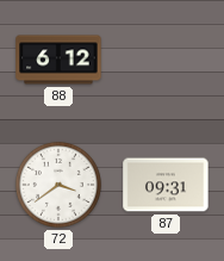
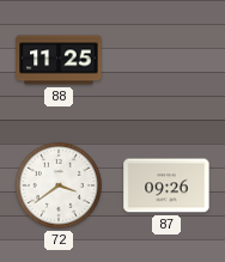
88: 6:12 -> 11:25 (59, 60)
87: 09:31 -> 09:26 (166, 185)
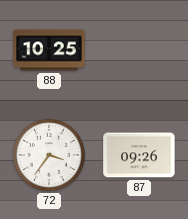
88: 11:25 -> 10:25 (49, 50)
72: 3:39 -> 3:36 (49, 155)
